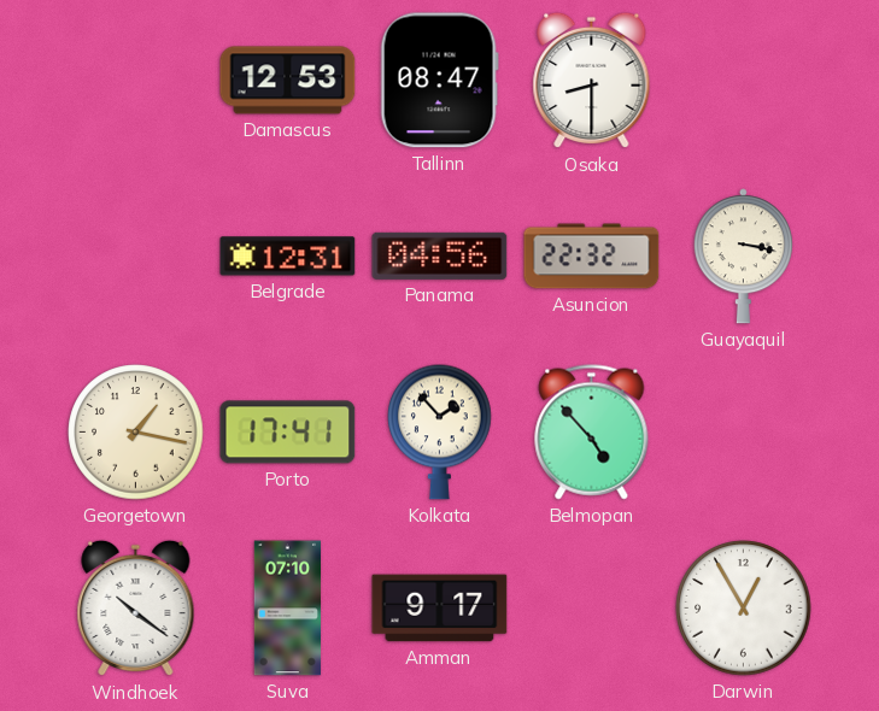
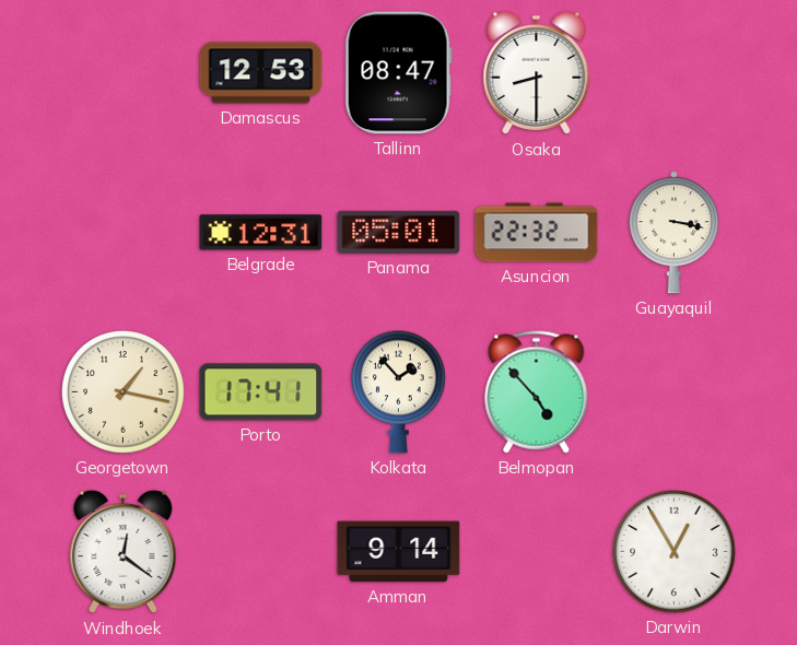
Panama: 04:56 -> 05:01 (399, 232)
Windhoek: 10:21 -> 12:21 (124, 552)
Suva: 07:10 -> none (287, 609)
Amman: 9:17 -> 9:14 (399, 552)
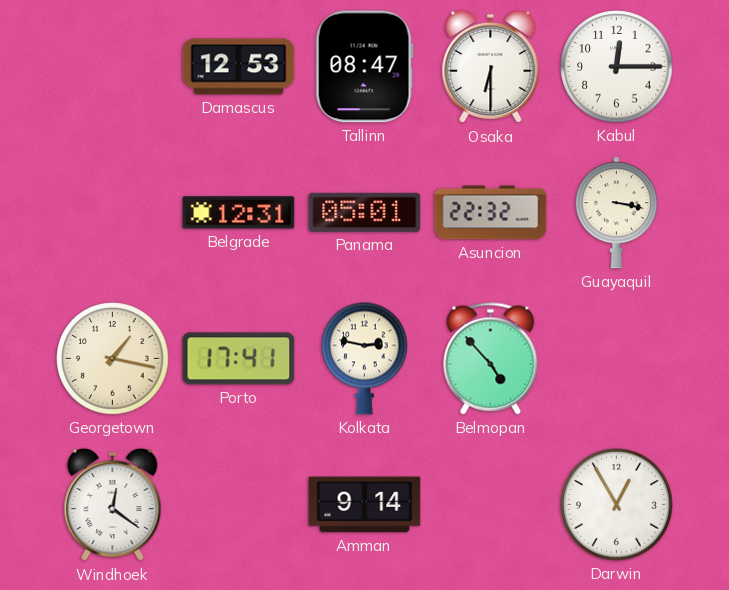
Osaka: 8:30 -> 6:30 (491, 67)
Kabul: none -> 12:15 (617, 67)
Kolkata: 1:53 -> 2:47 (365, 358)
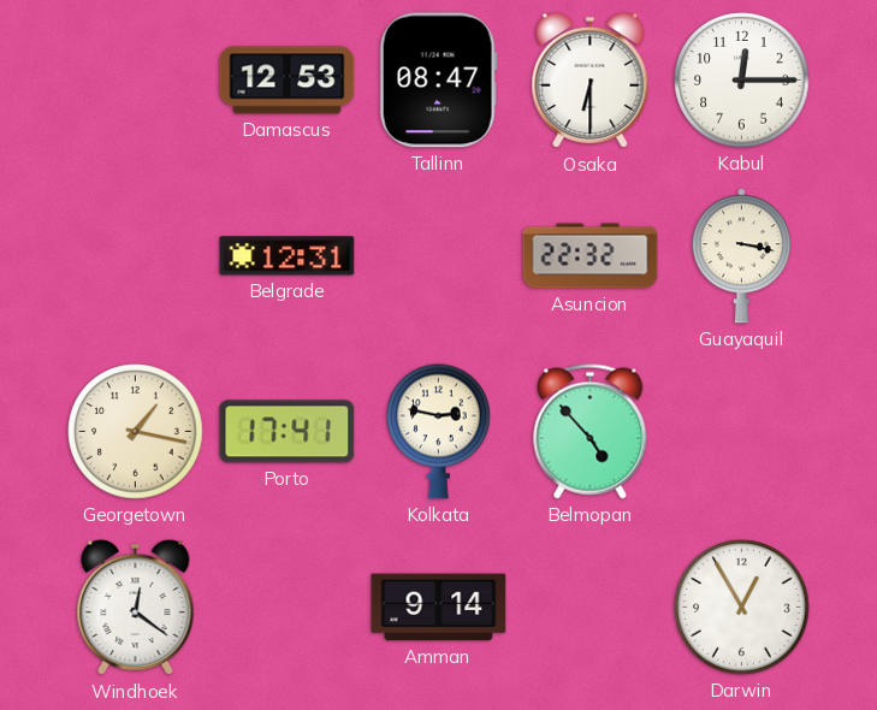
Panama: 05:01 -> none (365, 212)
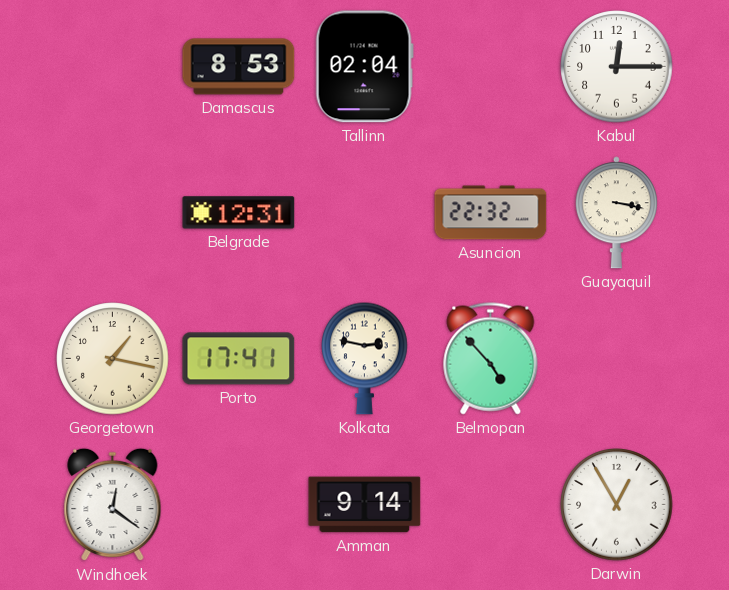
Damascus: 12:53 -> 8:53 (239, 67)
Tallinn: 08:47 -> 02:04 (364, 67)
Osaka: 6:30 -> none (591, 81)
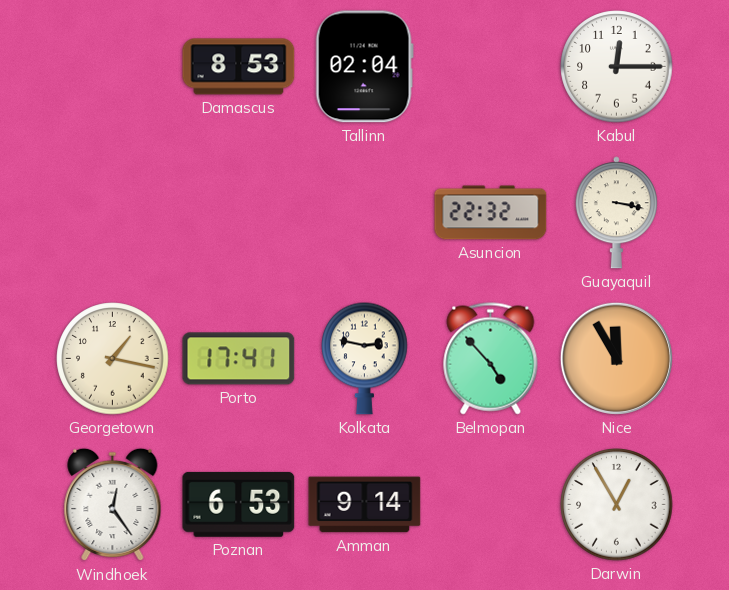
Belgrade: 12:31 -> none (239, 213)
Nice: none -> 11:55 (616, 358)
Windhoek: 12:21 -> 12:24 (113, 505)
Poznan: none -> 6:53 (239, 504)
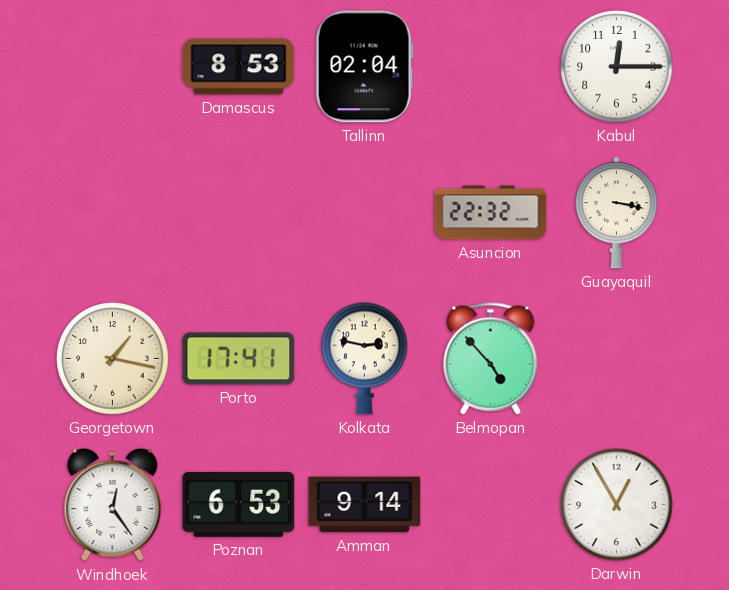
Nice: 11:55 -> none (616, 358)
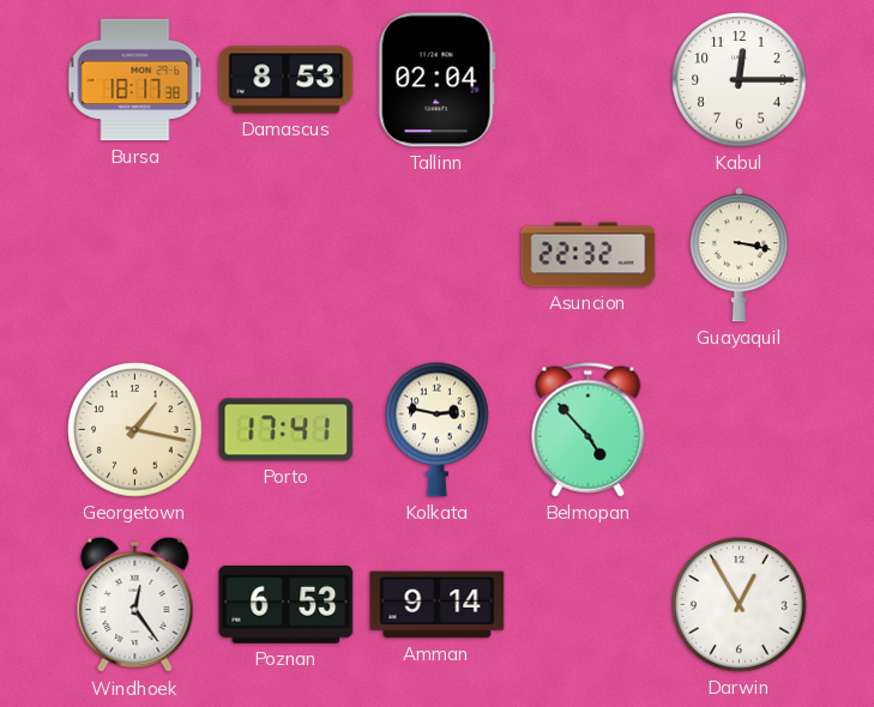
Bursa: none -> 18:17 (135, 80)
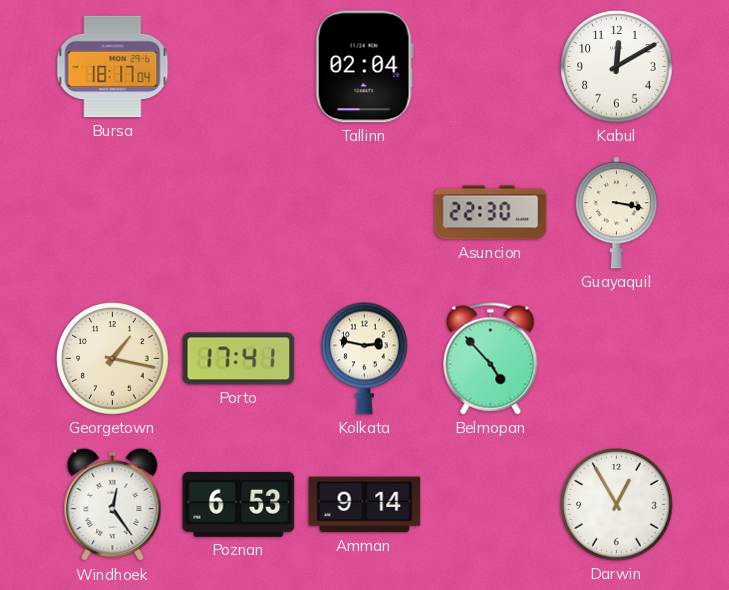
Bursa: 18:17:38 -> 18:17:04 (113, 67)
Damascus: 8:53 -> none (287, 80)
Kabul: 12:15 -> 12:10 (617, 67)
Asuncion: 22:32 -> 22:30 (491, 213)
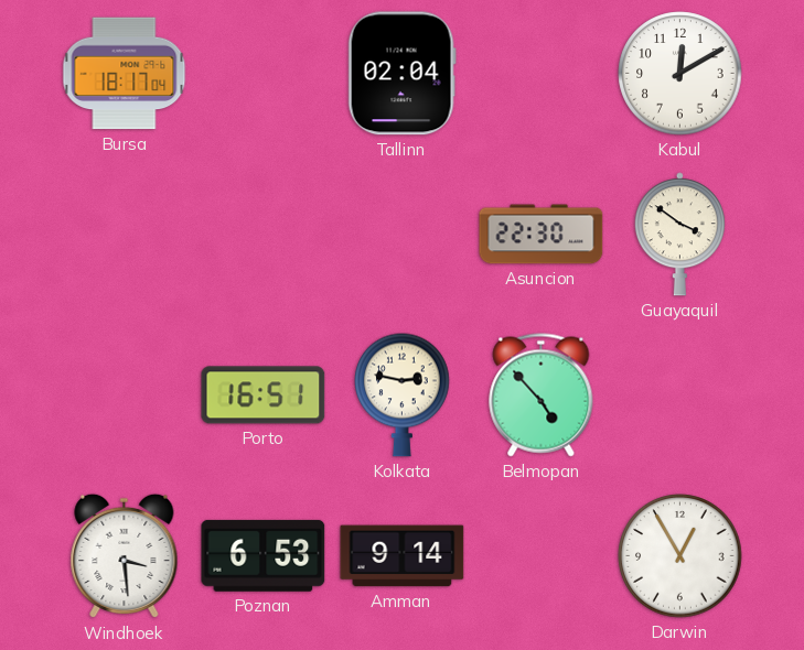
Guayaquil: 3:17 -> 3:51 (679, 235)
Georgetown: 1:17 -> none (113, 359)
Porto: 17:41 -> 16:51 (264, 396)
Windhoek: 12:24 -> 3:29 (125, 556)
